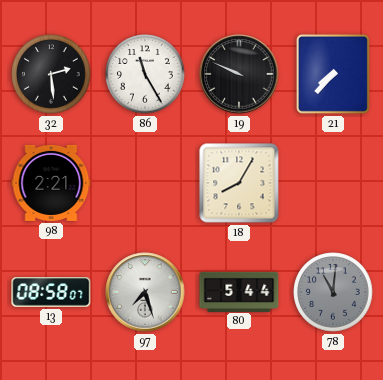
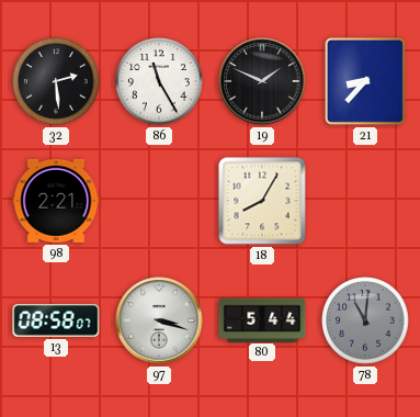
19: 9:49 -> 1:49 (262, 81)
21: 7:37 -> 8:37 (365, 81)
97: 7:27 -> 3:18 (159, 320)
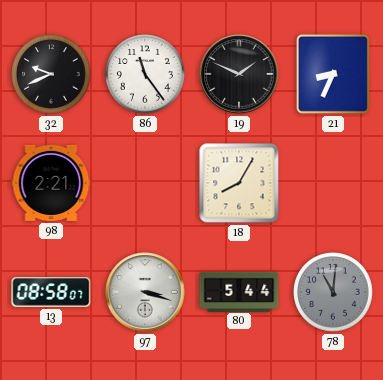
32: 2:29 -> 9:41 (51, 74)
86: 11:25 -> 11:24 (145, 74)
21: 8:37 -> 8:34 (333, 74)
